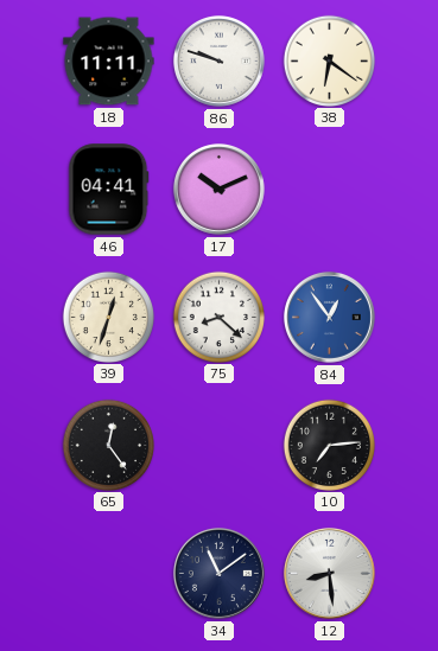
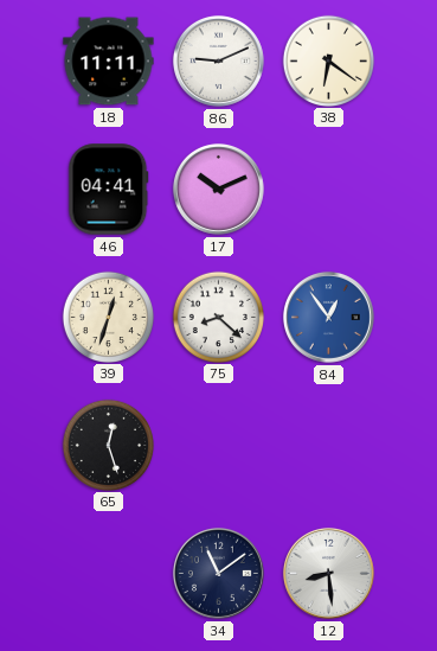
86: 9:48 -> 9:11 (218, 60)
65: 12:24 -> 12:27 (108, 445)
10: 7:14 -> none (329, 445)
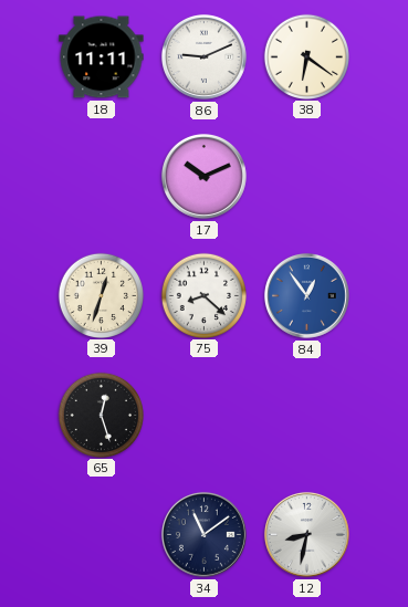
46: 04:41 -> none (109, 190)
12: 8:29 -> 8:32 (306, 534)
